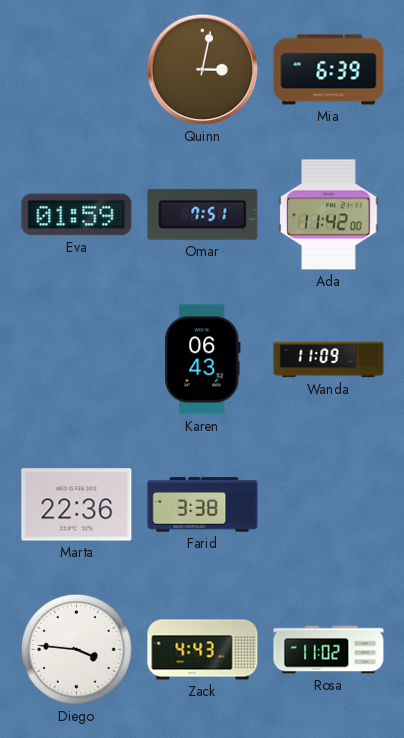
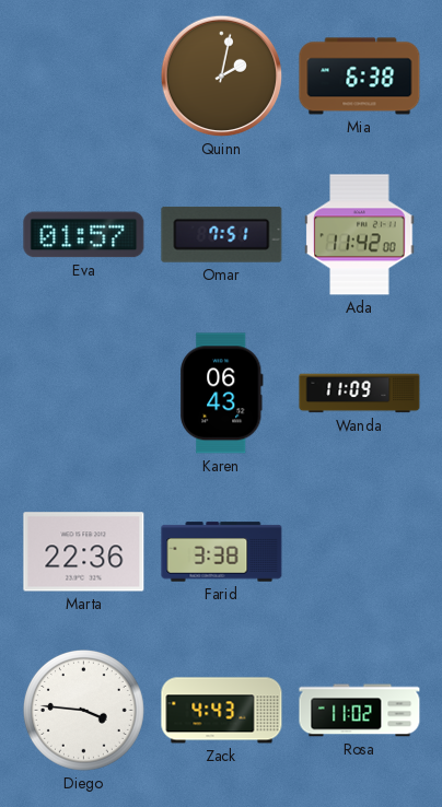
Quinn: 3:02 -> 2:02 (222, 77)
Mia: 6:39 -> 6:38 (360, 77)
Eva: 01:59 -> 01:57 (84, 235)
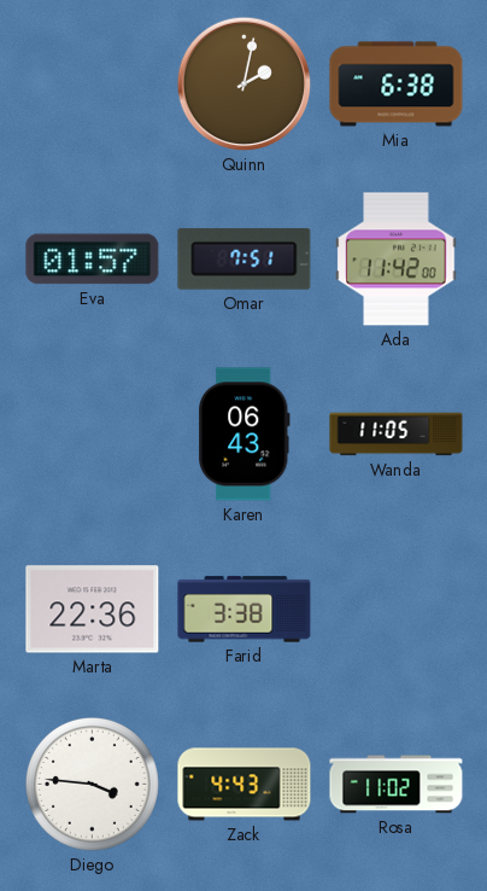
Wanda: 11:09 -> 11:05 (397, 435)
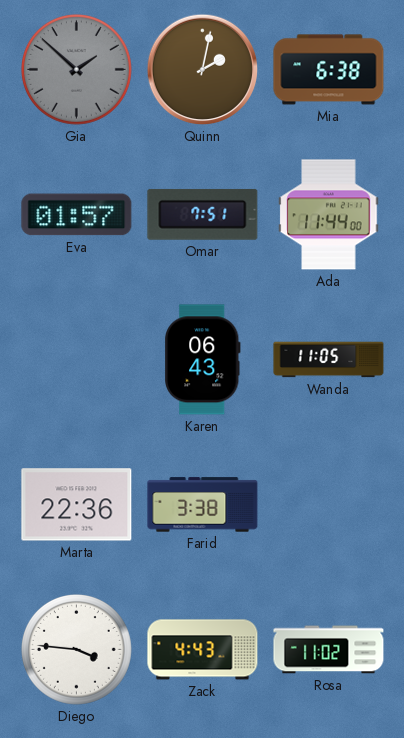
Gia: none -> 1:52 (76, 69)
Ada: 11:42 -> 11:44 (329, 215)
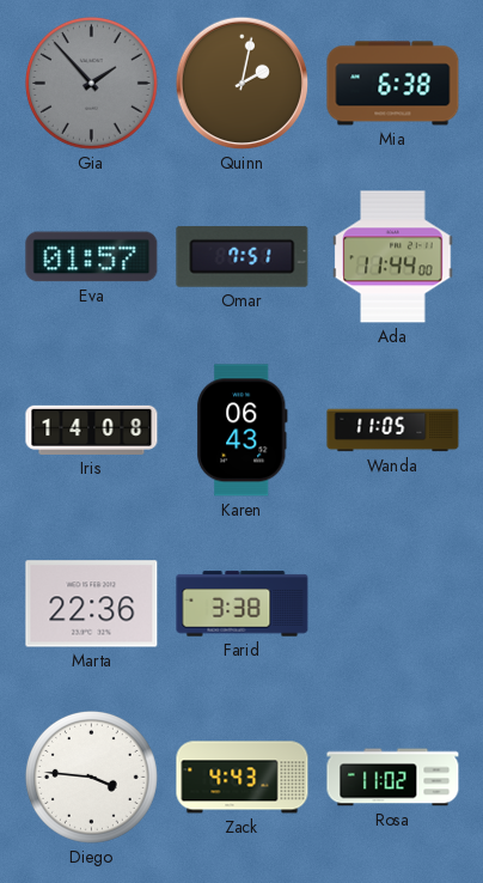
Gia: 1:52 -> 1:53 (91, 83)
Iris: none -> 14:08 (92, 430)
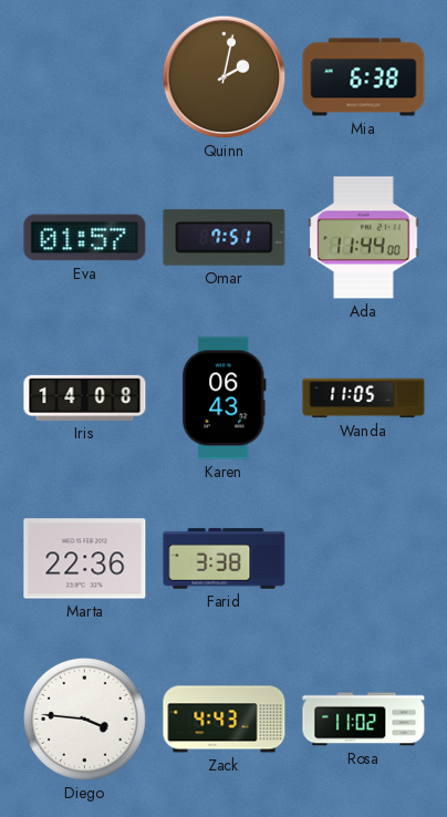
Gia: 1:53 -> none (91, 83)
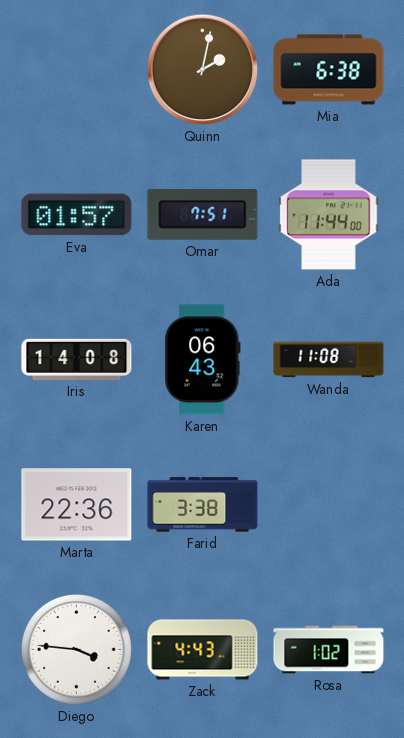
Wanda: 11:05 -> 11:08 (329, 360)
Rosa: 11:02 -> 1:02 (329, 650)
